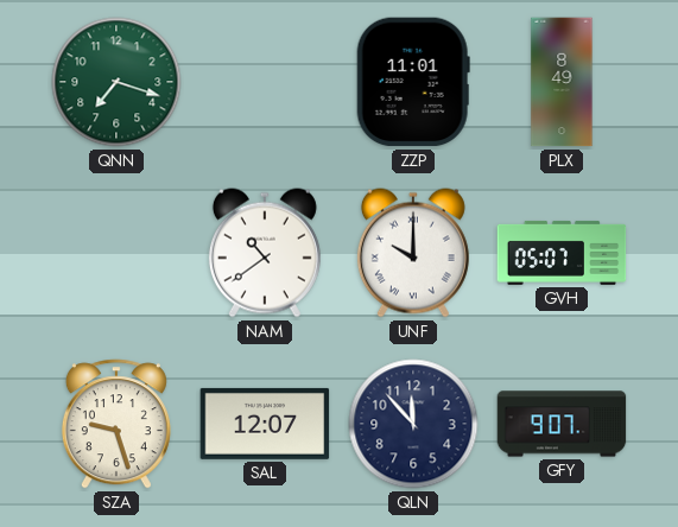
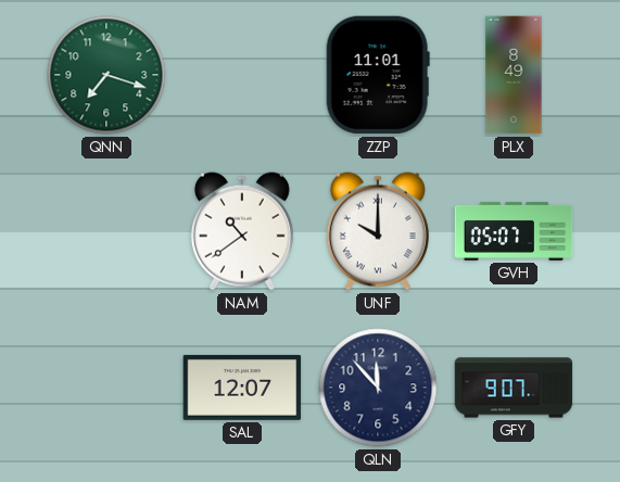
SZA: 9:27 -> none (116, 424)
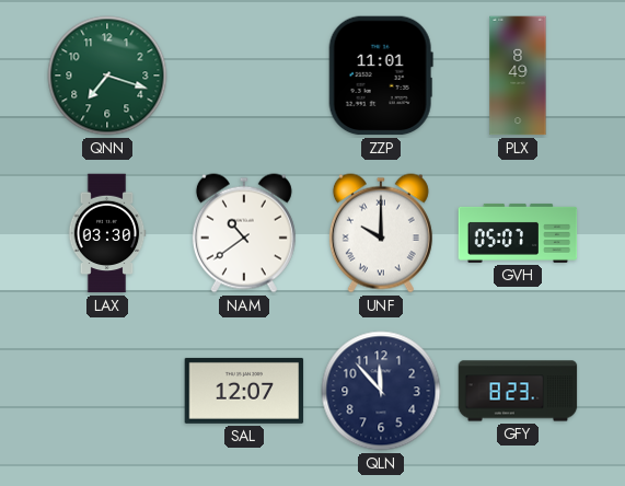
LAX: none -> 03:30 (107, 233)
GFY: 9:07 -> 8:23 (518, 391)
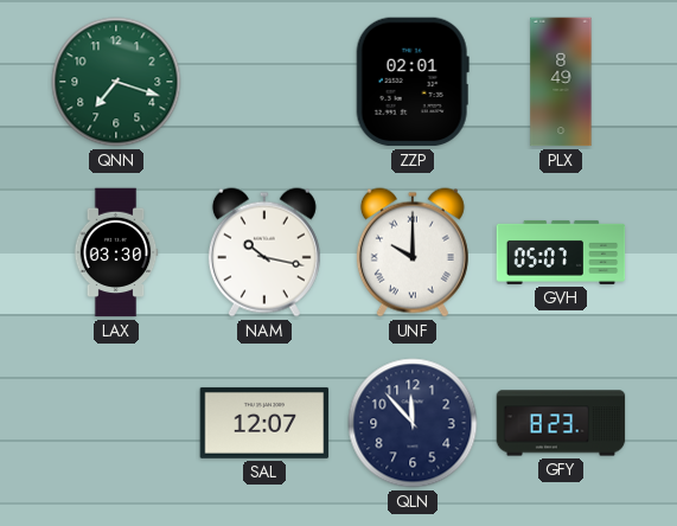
ZZP: 11:01 -> 02:01 (413, 82)
NAM: 10:39 -> 10:17 (264, 252)
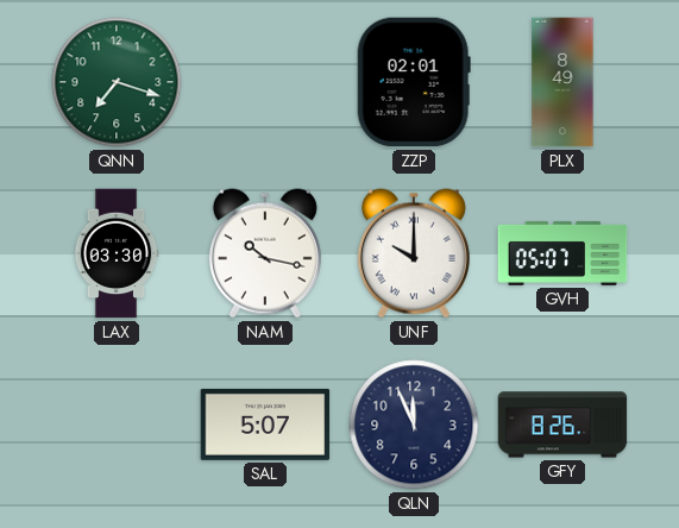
SAL: 12:07 -> 5:07 (265, 425)
QLN: 11:53 -> 11:56 (414, 425)
GFY: 8:23 -> 8:26 (562, 425)
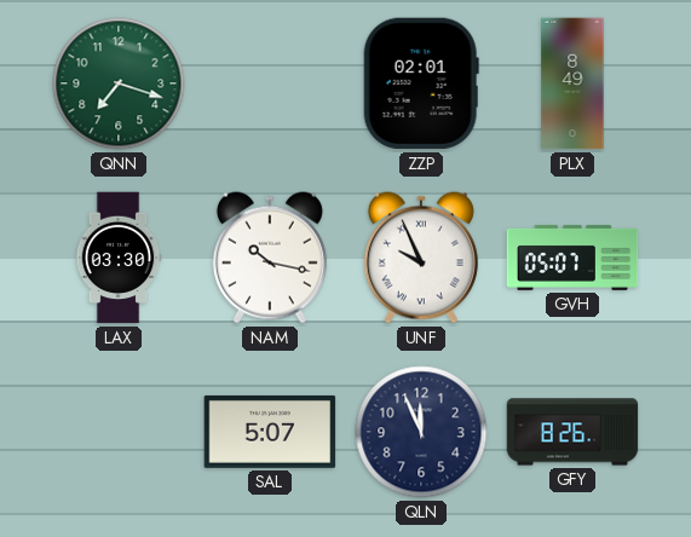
UNF: 10:00 -> 9:56 (421, 258)
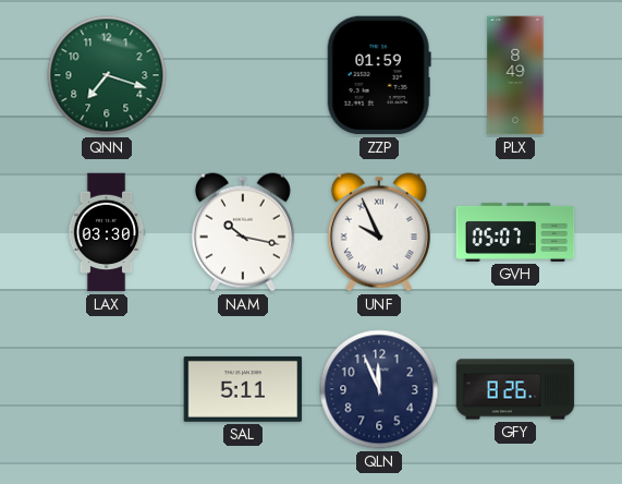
ZZP: 02:01 -> 01:59 (379, 75)
SAL: 5:07 -> 5:11 (243, 389)
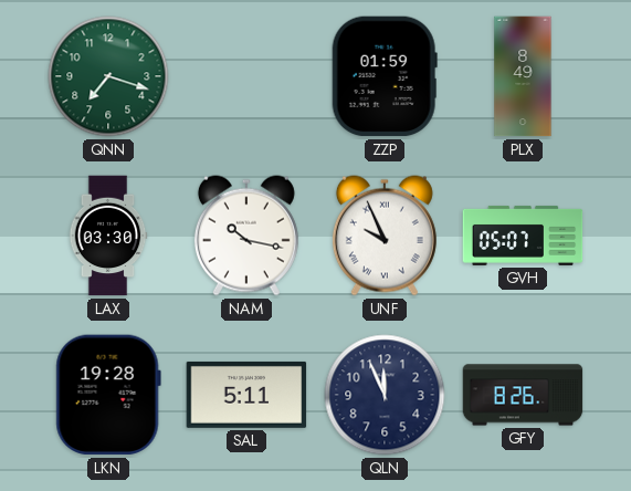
LKN: none -> 19:28 (108, 395)
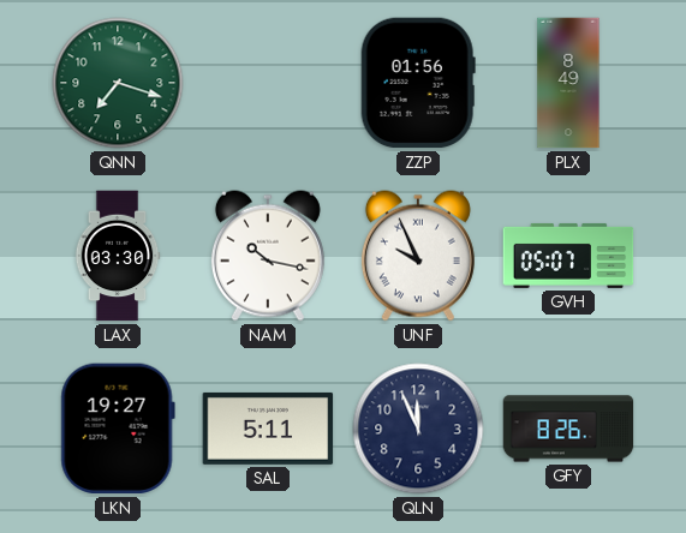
ZZP: 01:59 -> 01:56 (418, 83)
LKN: 19:28 -> 19:27 (118, 429)
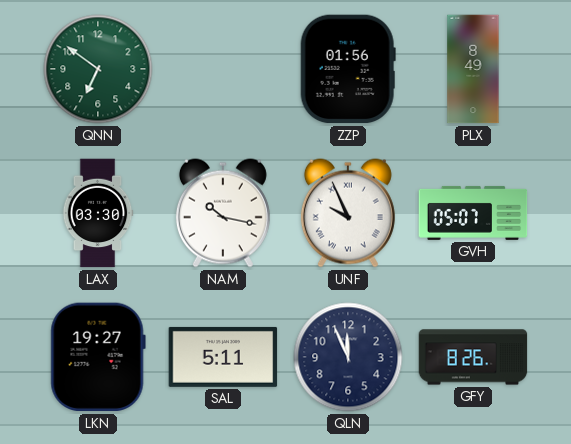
QNN: 7:18 -> 6:51 (98, 69)
